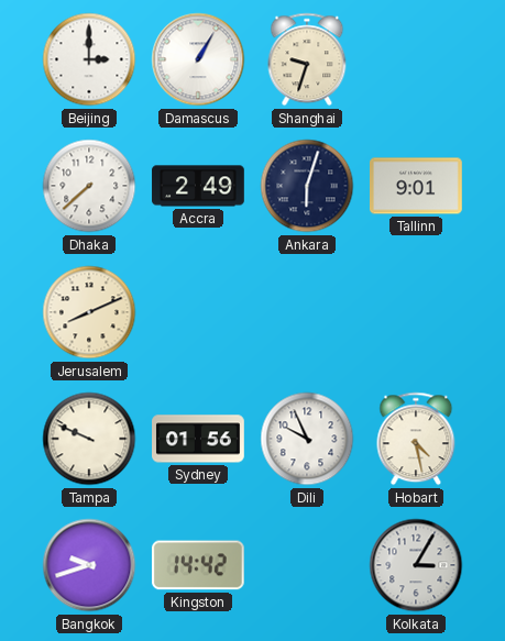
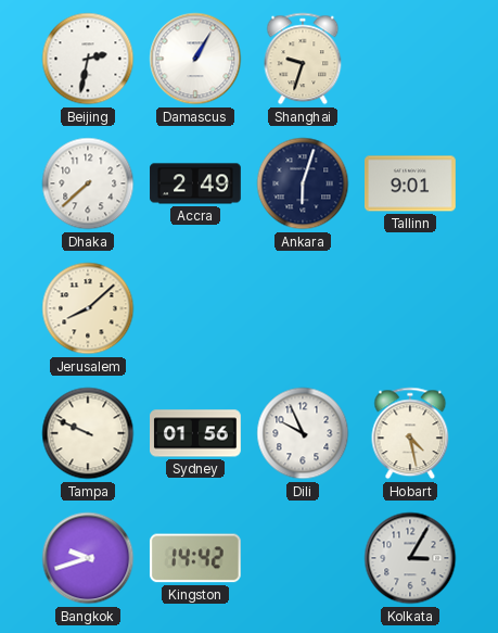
Beijing: 3:00 -> 2:32 (88, 59)
Jerusalem: 8:11 -> 8:08 (88, 308)
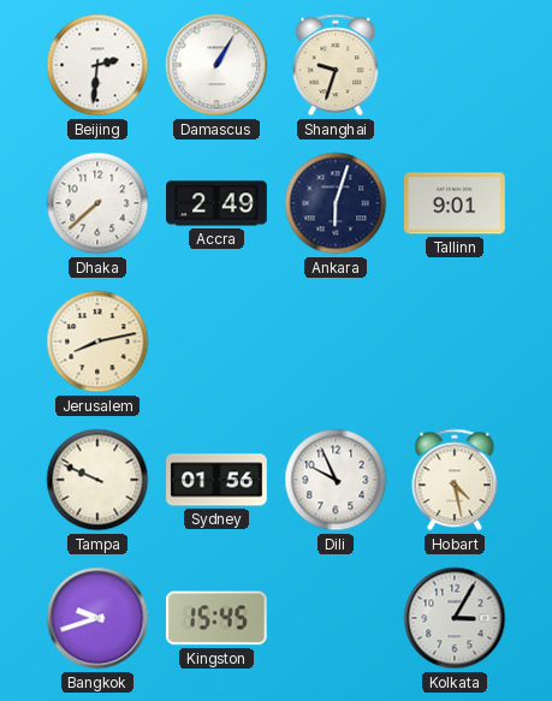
Beijing: 2:32 -> 2:31 (97, 65)
Jerusalem: 8:08 -> 8:13 (97, 341)
Kingston: 14:42 -> 15:45 (216, 618)
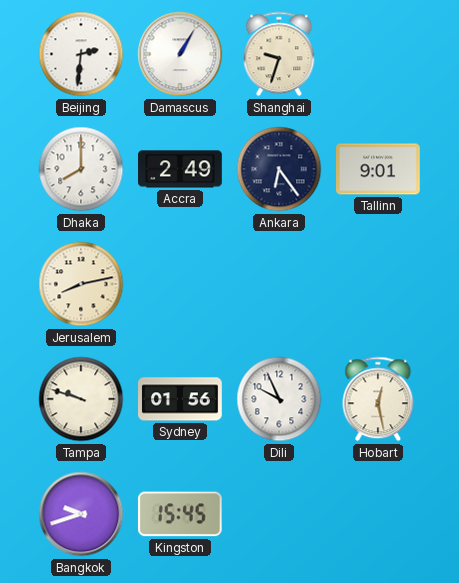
Dhaka: 7:38 -> 8:00 (81, 169)
Ankara: 6:03 -> 6:24 (279, 169)
Tampa: 9:49 -> 9:48 (81, 399)
Hobart: 4:28 -> 12:28 (378, 399)
Kolkata: 3:05 -> none (455, 618)
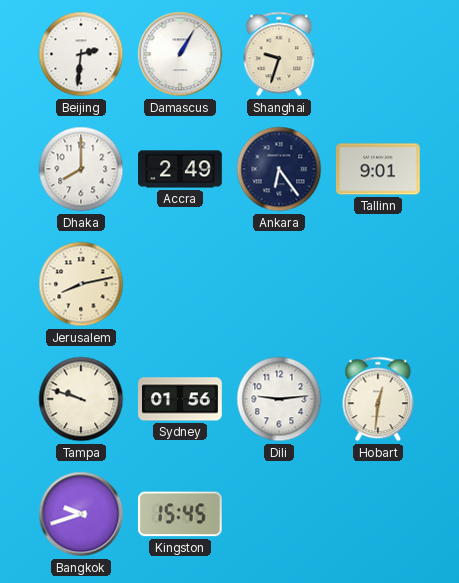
Dili: 9:56 -> 9:14 (279, 399)
Hobart: 12:28 -> 12:31 (378, 399)
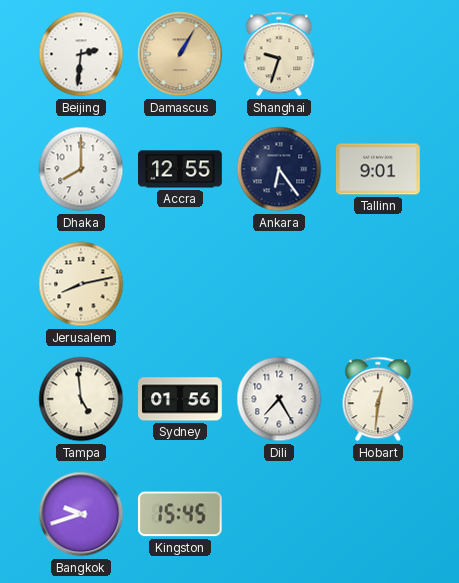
Damascus dial: white -> champagne (180, 54)
Accra: 2:49 -> 12:55 (180, 169)
Tampa: 9:48 -> 4:59 (81, 399)
Dili: 9:14 -> 7:25 (279, 399)
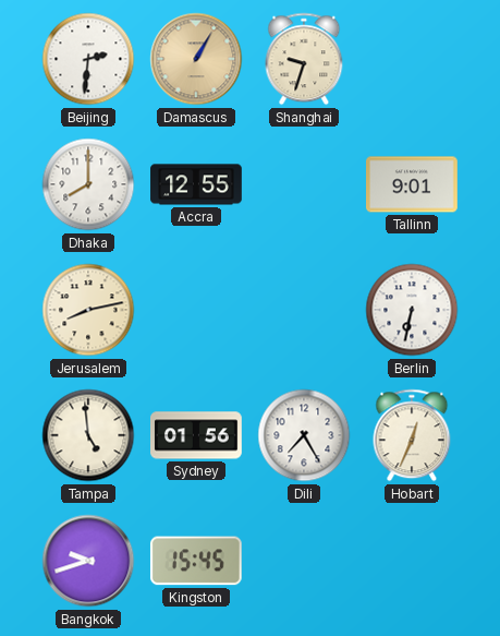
Ankara: 6:24 -> none (279, 169)
Berlin: none -> 6:32 (412, 310)
Hobart: 12:31 -> 12:34 (412, 435)
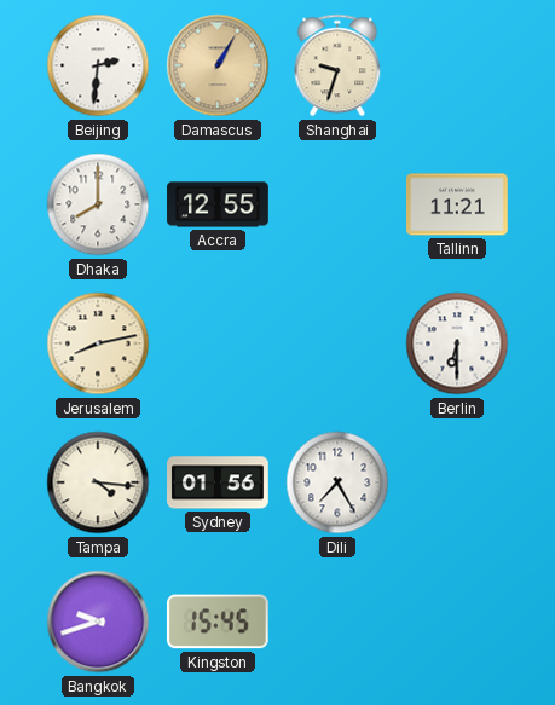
Tallinn: 9:01 -> 11:21 (458, 204)
Berlin: 6:32 -> 6:30 (457, 343)
Tampa: 4:59 -> 4:16 (98, 482)
Hobart: 12:34 -> none (412, 435)
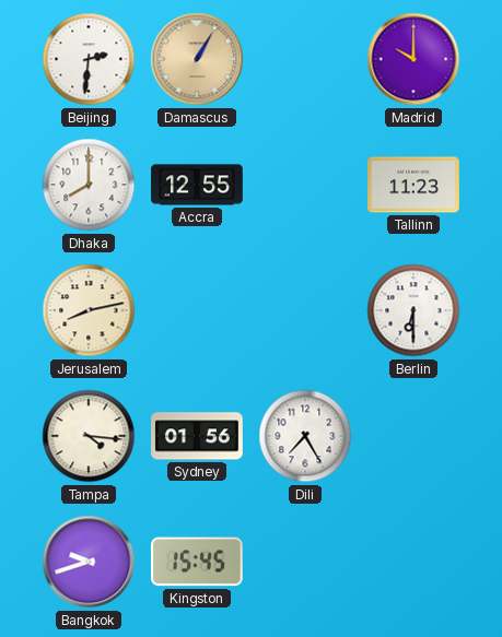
Shanghai: 9:33 -> none (337, 65)
Madrid: none -> 10:00 (413, 59)
Tallinn: 11:21 -> 11:23 (415, 185)
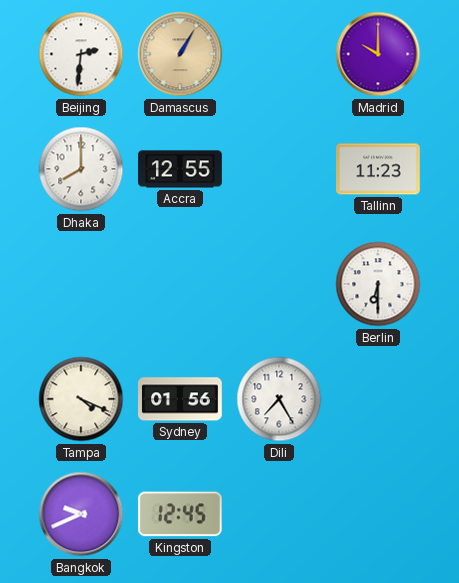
Jerusalem: 8:13 -> none (89, 310)
Tampa: 4:16 -> 4:19 (81, 399)
Bangkok: 9:42 -> 9:41 (81, 514)
Kingston: 15:45 -> 12:45 (180, 514)
